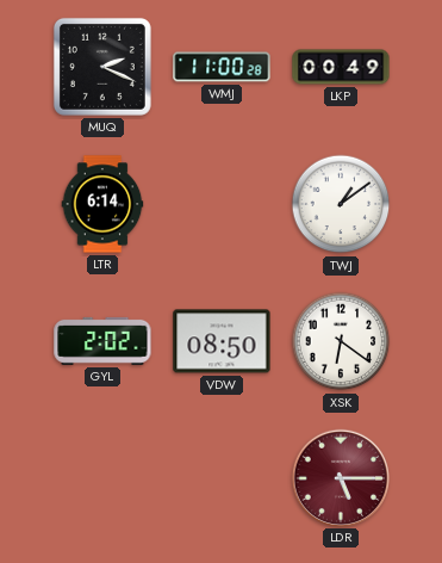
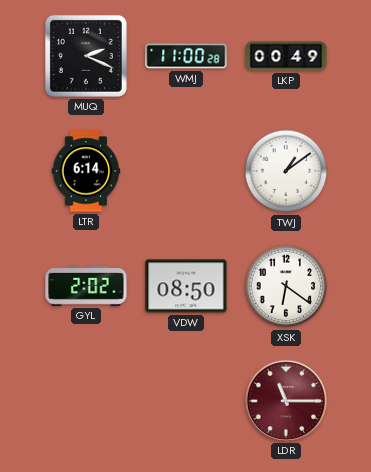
LDR: 5:15 -> 11:15 (285, 400)
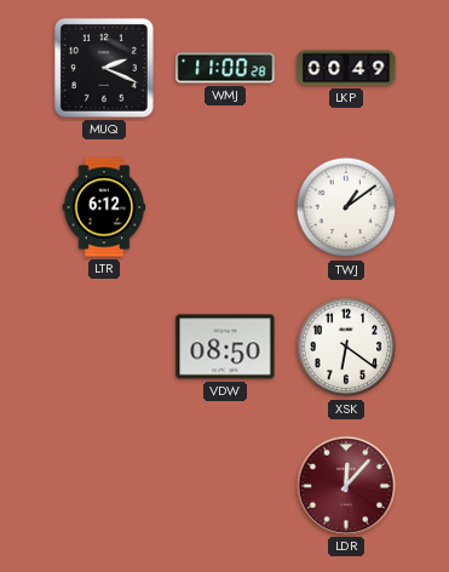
LTR: 6:14 -> 6:12 (104, 207)
GYL: 2:02 -> none (86, 286)
LDR: 11:15 -> 12:07 (345, 485)
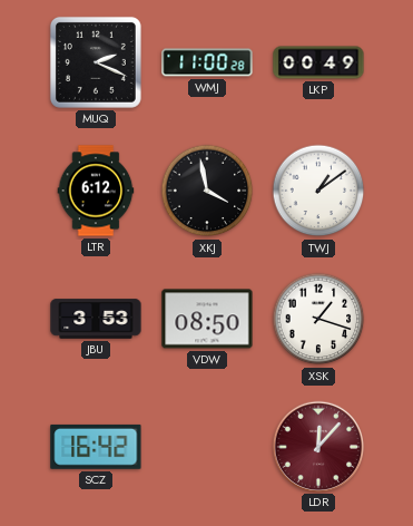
XKJ: none -> 3:58 (207, 191)
JBU: none -> 3:53 (96, 319)
XSK: 6:21 -> 1:18 (318, 319)
SCZ: none -> 16:42 (96, 447)
